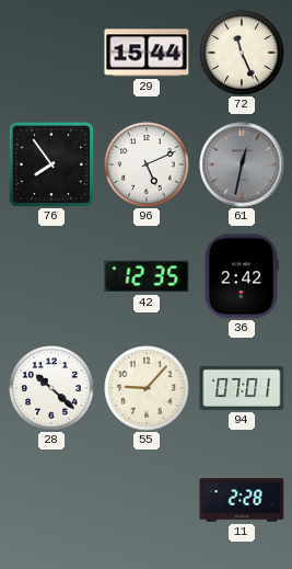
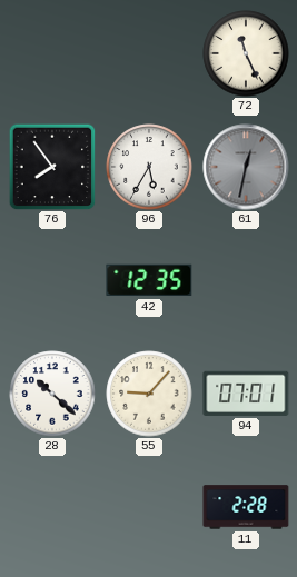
29: 15:44 -> none (147, 53)
96: 5:11 -> 5:35 (149, 167)
36: 2:42 -> none (242, 276)
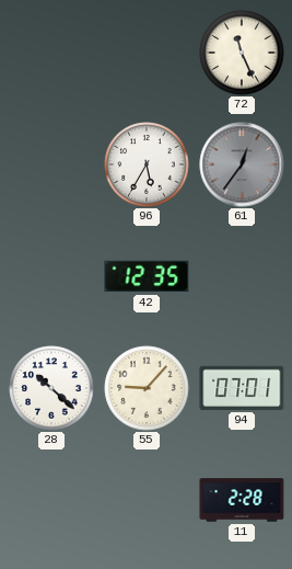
76: 7:54 -> none (52, 167)
61: 12:32 -> 12:36 (242, 164)
